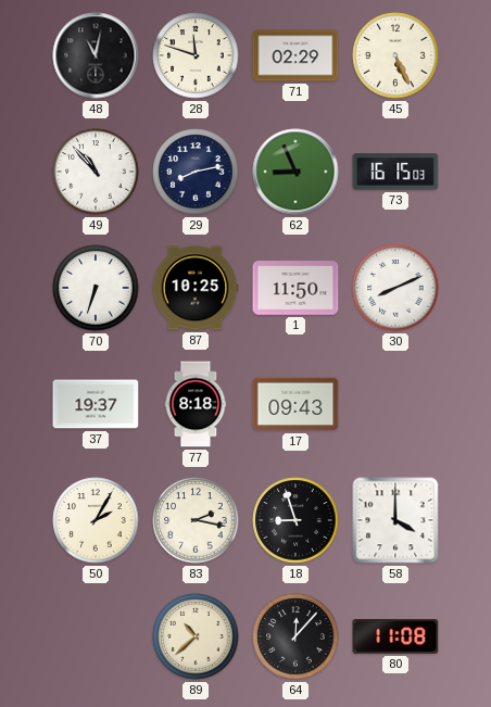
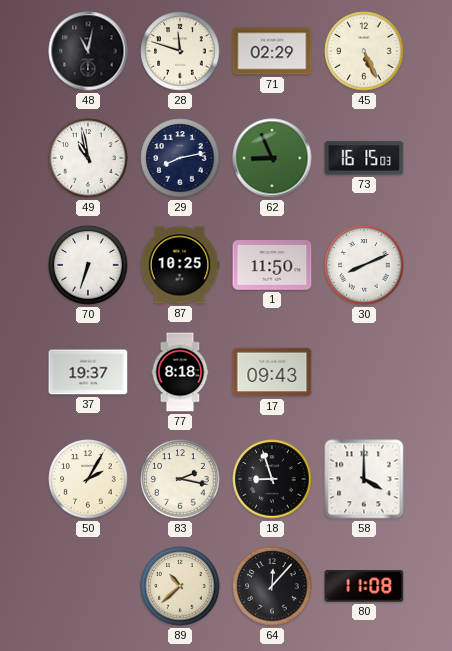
49: 10:53 -> 10:58 (88, 158)
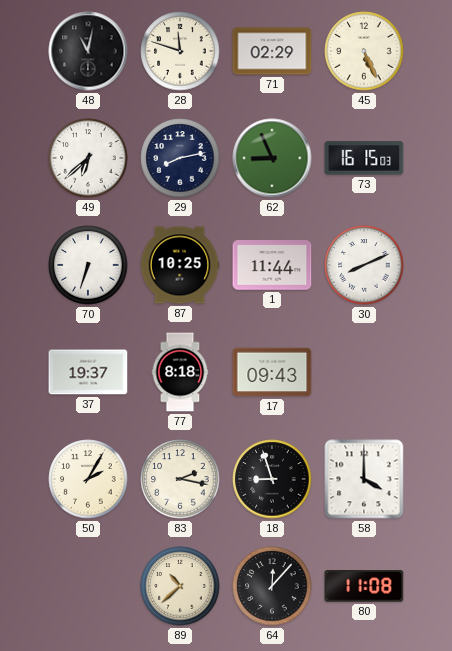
49: 10:58 -> 6:38 (88, 158)
1: 11:50 -> 11:44 (272, 265)
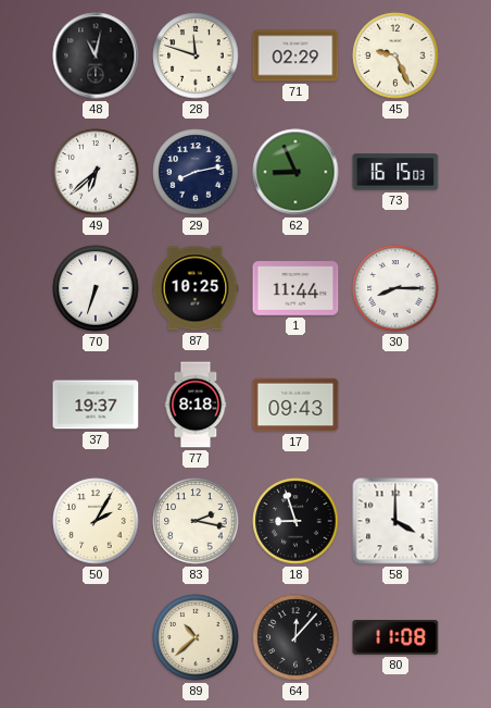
45: 5:26 -> 9:26 (395, 55)
30: 8:11 -> 8:15 (395, 288)
